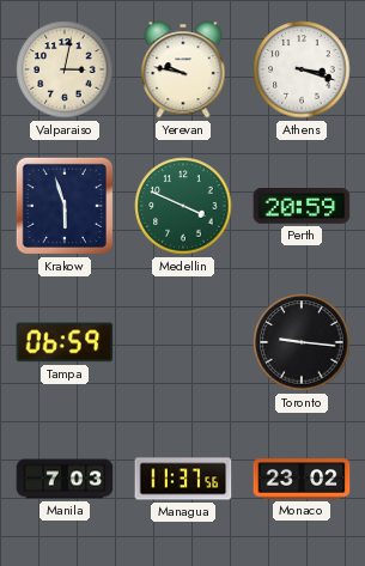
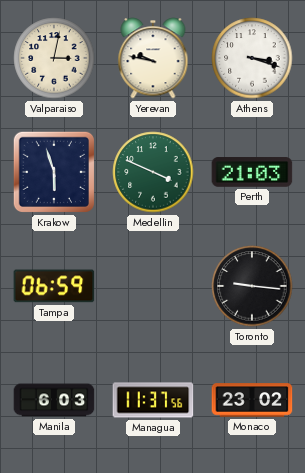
Perth: 20:59 -> 21:03 (252, 172)
Manila: 7:03 -> 6:03 (54, 400)
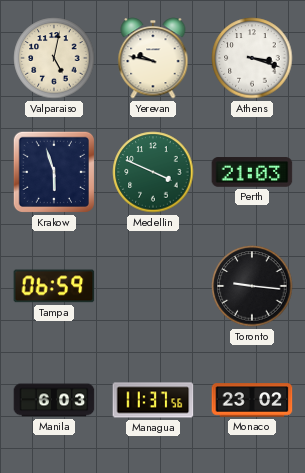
Valparaiso: 3:02 -> 5:02 (54, 58)
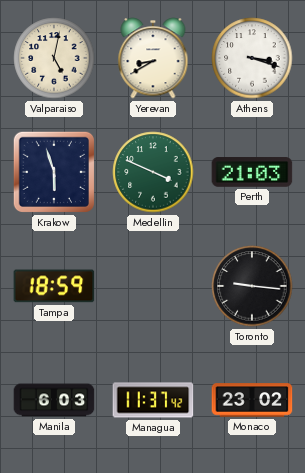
Yerevan: 9:47 -> 8:40 (153, 58)
Tampa: 06:59 -> 18:59 (54, 286)
Managua: 11:37:56 -> 11:37:42 (153, 400)
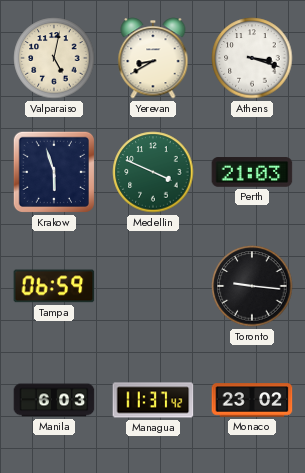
Tampa: 18:59 -> 06:59 (54, 286)
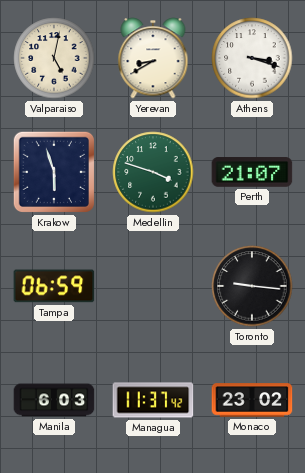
Medellin: 3:49 -> 3:48 (153, 172)
Perth: 21:03 -> 21:07 (252, 172)
